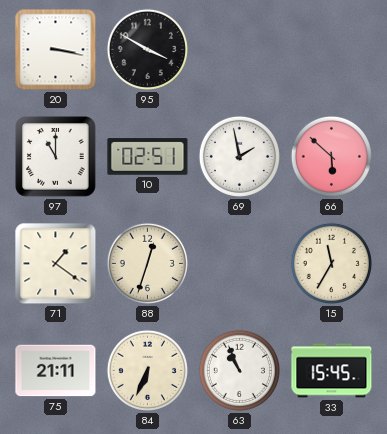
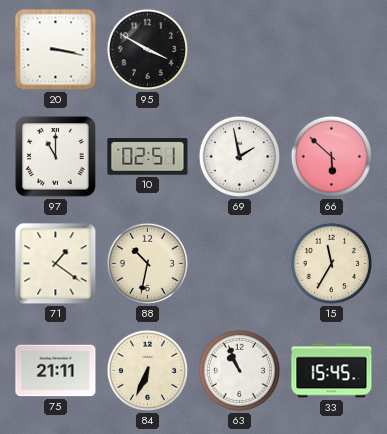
88: 12:33 -> 10:32 (147, 263)
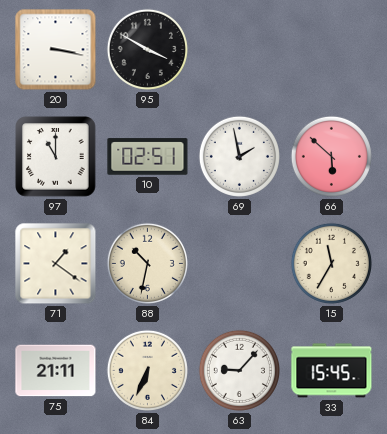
63: 10:56 -> 9:07 (239, 370)
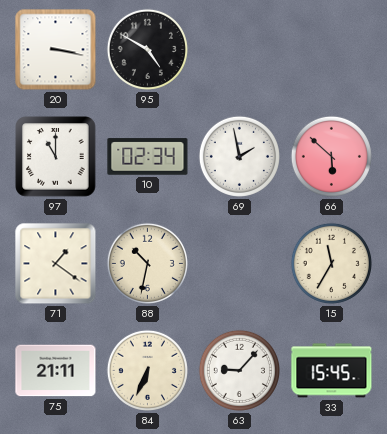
95: 3:50 -> 4:50 (147, 49)
10: 02:51 -> 02:34 (148, 157)
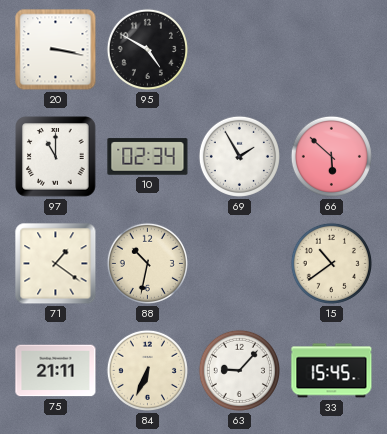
69: 1:58 -> 1:55 (239, 156)
15: 11:35 -> 10:39 (331, 263)
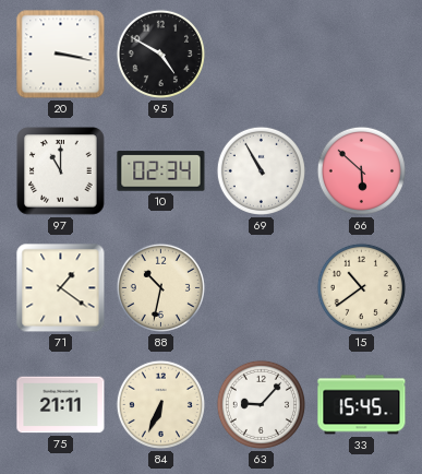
69: 1:55 -> 10:55 (261, 170)
